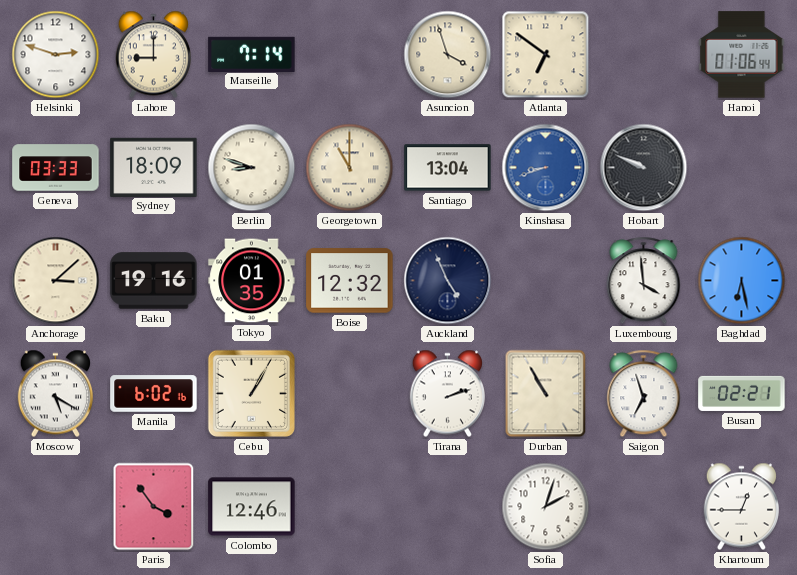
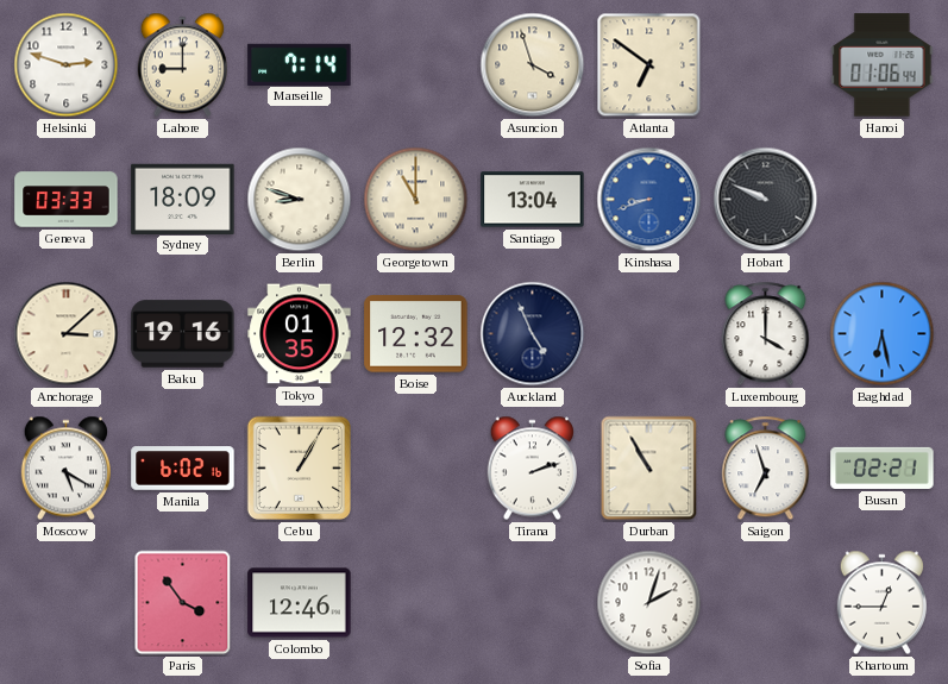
Luxembourg: 3:59 -> 4:00 (766, 334)
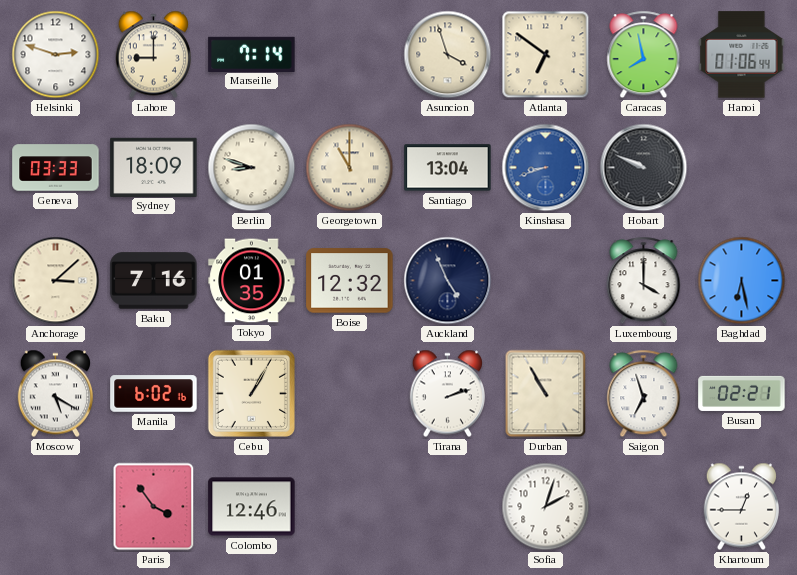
Caracas: none -> 7:58 (644, 55)
Baku: 19:16 -> 7:16 (154, 281)
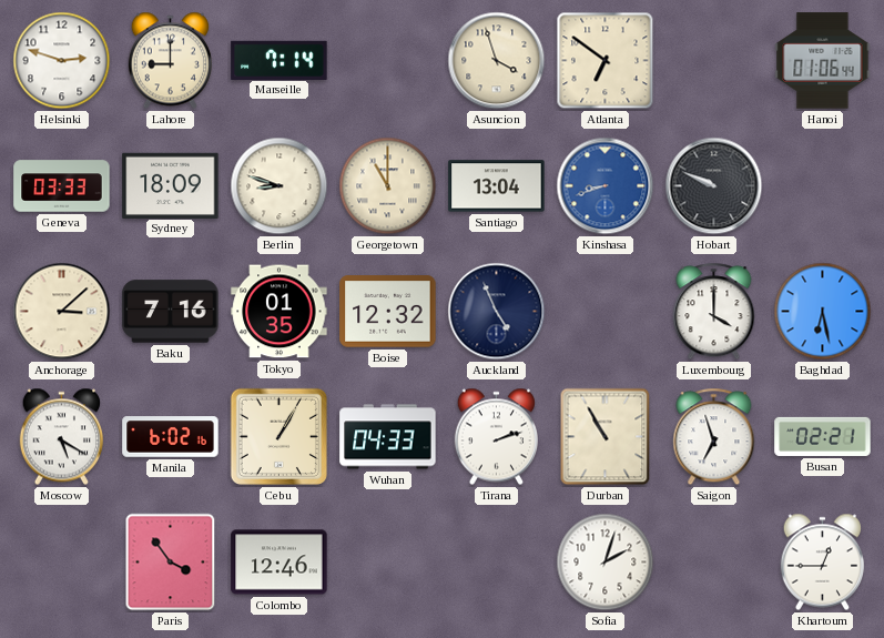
Caracas: 7:58 -> none (644, 55)
Wuhan: none -> 04:33 (388, 437)
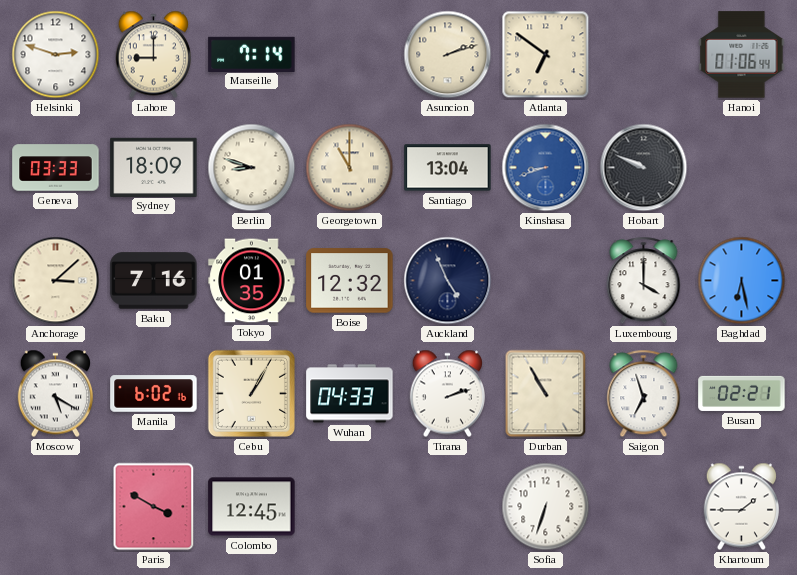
Asuncion: 3:57 -> 2:12 (448, 55)
Paris: 3:54 -> 3:50 (154, 507)
Colombo: 12:46 -> 12:45 (252, 507)
Sofia: 2:03 -> 6:33 (546, 507)
Khartoum: 12:45 -> 1:45 (741, 507)
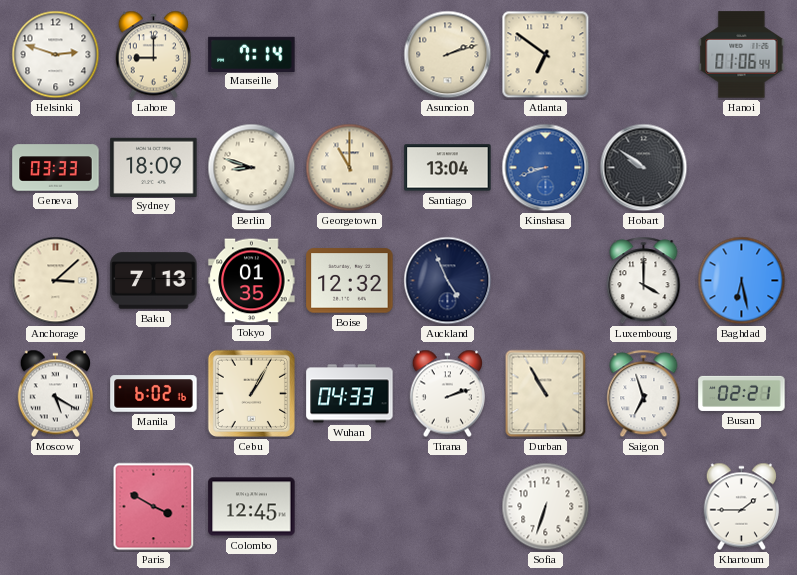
Hobart: 9:49 -> 9:51 (644, 168)
Baku: 7:16 -> 7:13 (154, 281)
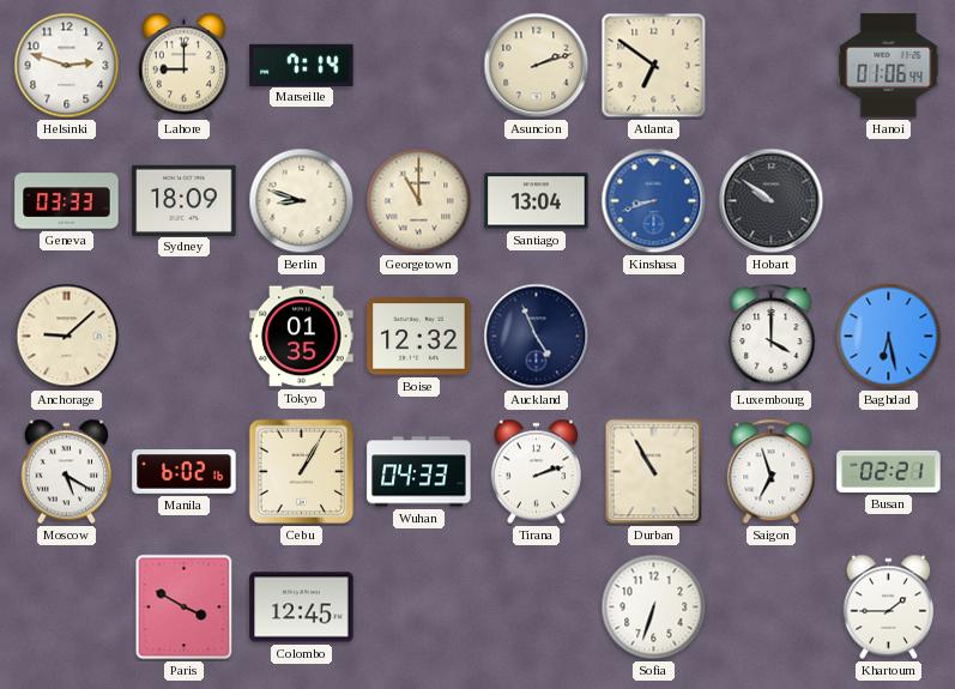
Anchorage: 3:08 -> 9:08 (67, 337)
Baku: 7:13 -> none (154, 281)
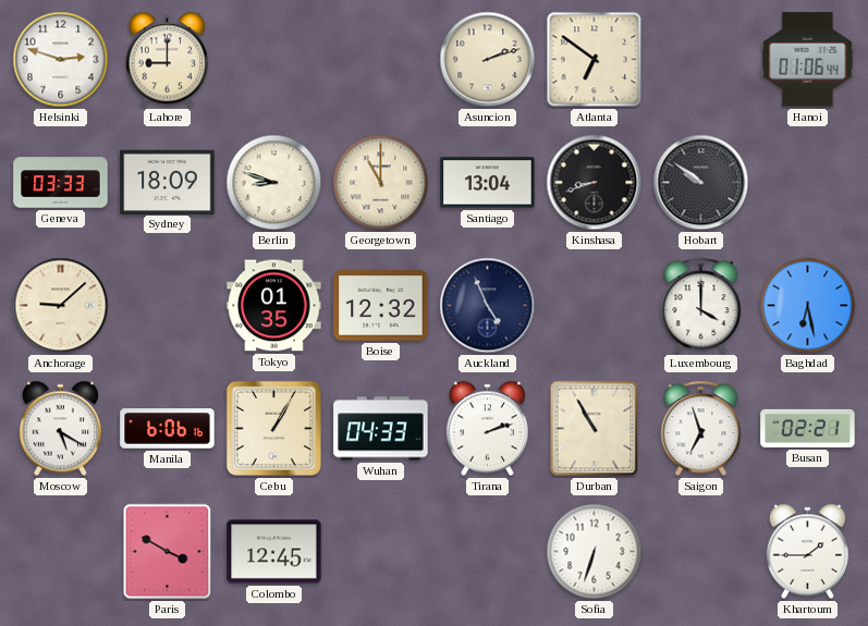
Marseille: 7:14 -> none (302, 65)
Kinshasa dial: blue -> black (595, 183)
Manila: 6:02 -> 6:06 (168, 429)
